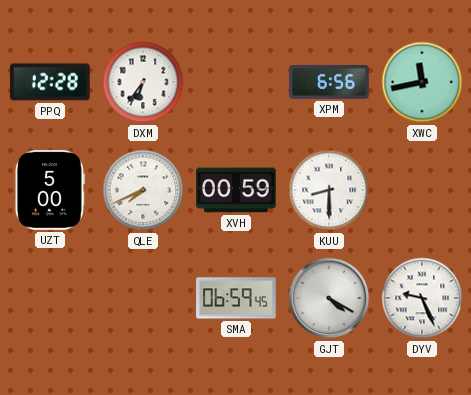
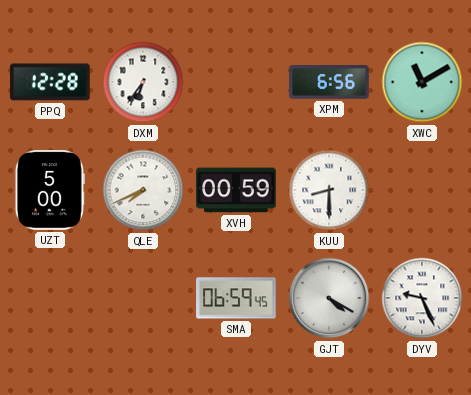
XWC: 11:43 -> 11:10 (422, 82)
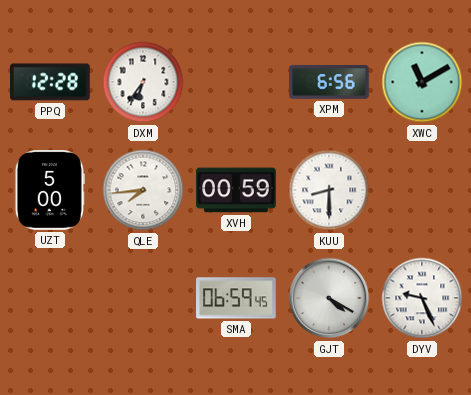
QLE: 7:41 -> 7:44 (143, 190)
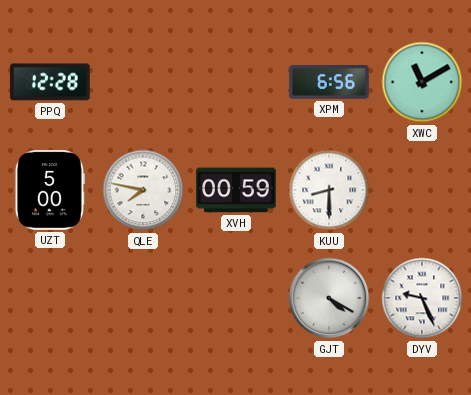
DXM: 6:36 -> none (143, 82)
QLE: 7:44 -> 7:47 (143, 190)
SMA: 06:59 -> none (236, 298)
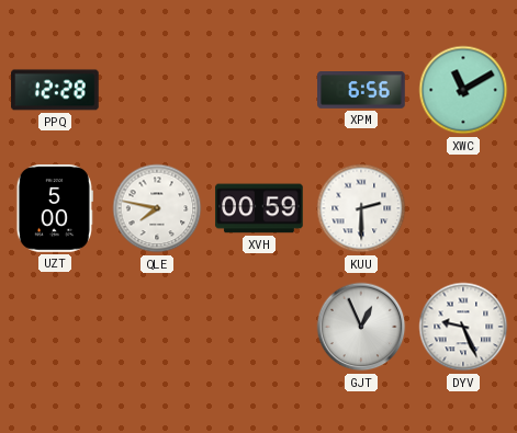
KUU: 8:30 -> 2:30 (361, 208)
GJT: 4:20 -> 12:56 (361, 327)
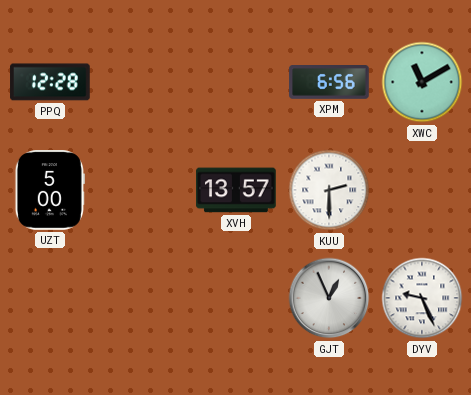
QLE: 7:47 -> none (157, 208)
XVH: 00:59 -> 13:57 (236, 190)
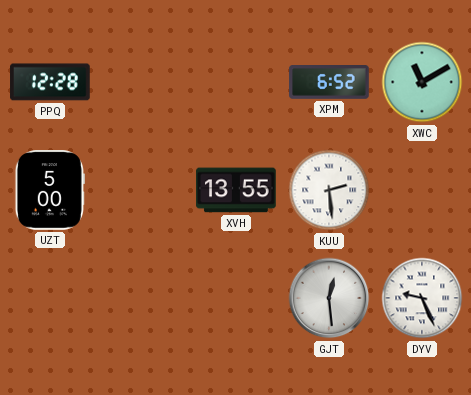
XPM: 6:56 -> 6:52 (329, 83)
XVH: 13:57 -> 13:55 (236, 190)
KUU: 2:30 -> 2:29 (329, 190)
GJT: 12:56 -> 12:29 (329, 298)
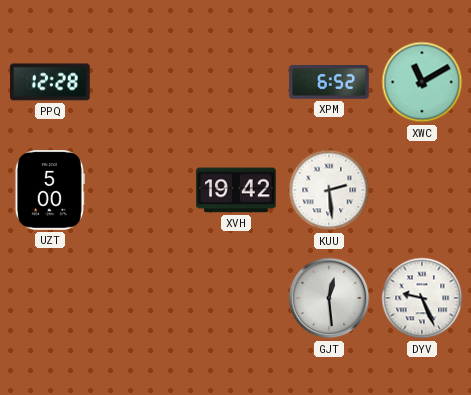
XVH: 13:55 -> 19:42 (236, 190)
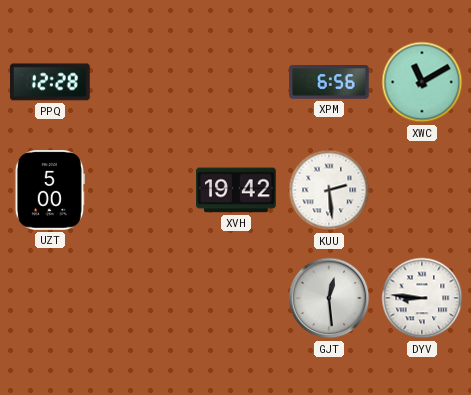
XPM: 6:52 -> 6:56 (329, 83)
DYV: 9:26 -> 8:46 (422, 298)
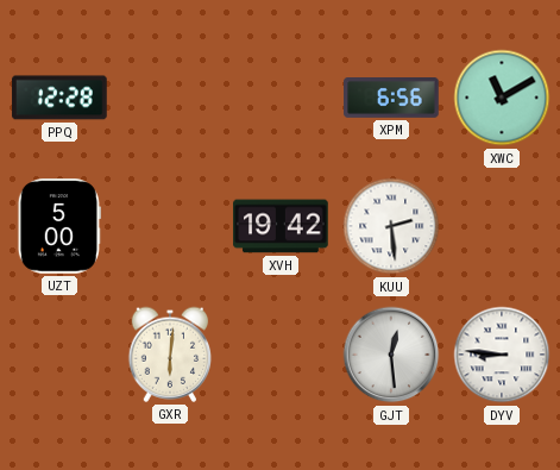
GXR: none -> 6:01 (170, 355)
